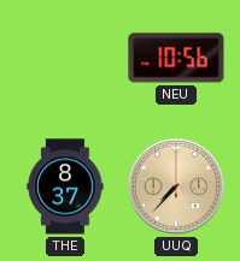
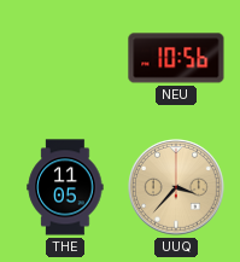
THE: 8:37 -> 11:05 (65, 187)
UUQ: 7:37 -> 3:37 (177, 188)
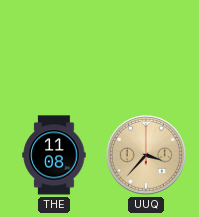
NEU: 10:56 -> none (176, 58)
THE: 11:05 -> 11:08 (54, 155)
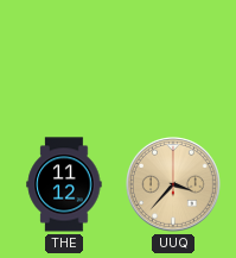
THE: 11:08 -> 11:12 (64, 184)
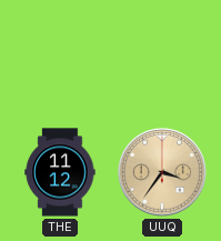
UUQ: 3:37 -> 3:36 (163, 173)
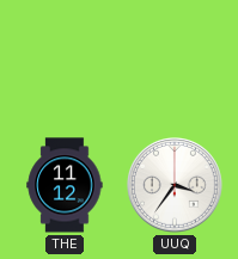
UUQ dial: champagne -> white (176, 186)
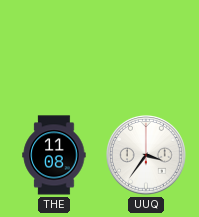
THE: 11:12 -> 11:08 (54, 155)
